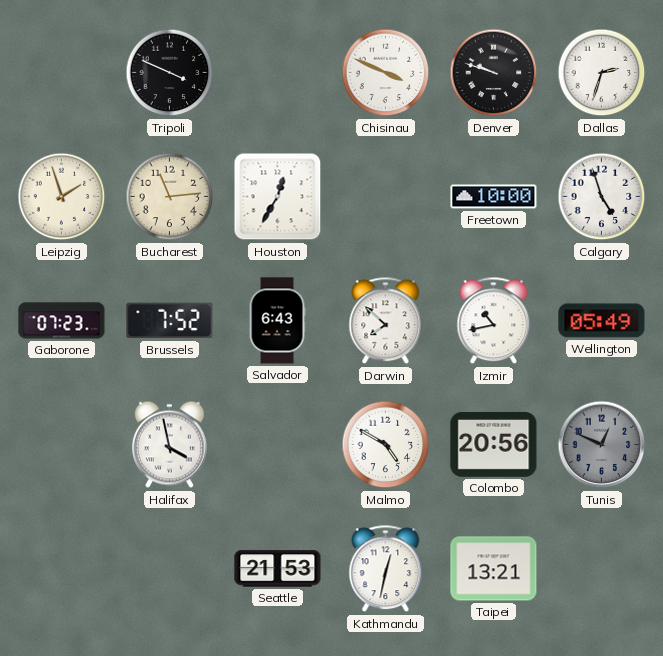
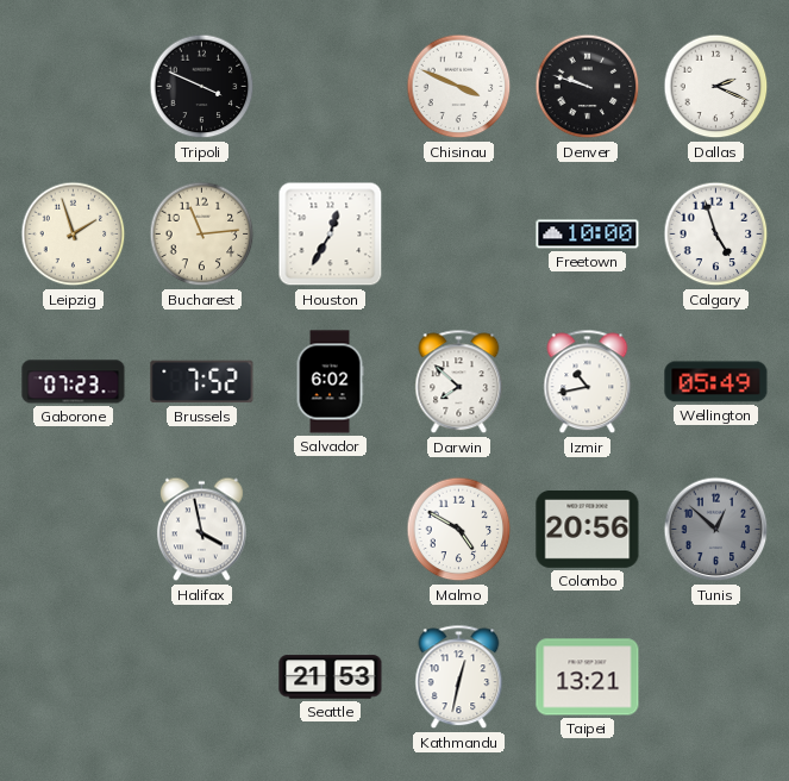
Dallas: 2:33 -> 2:19 (716, 87)
Salvador: 6:43 -> 6:02 (330, 382)
Tunis: 12:49 -> 12:52 (716, 530)
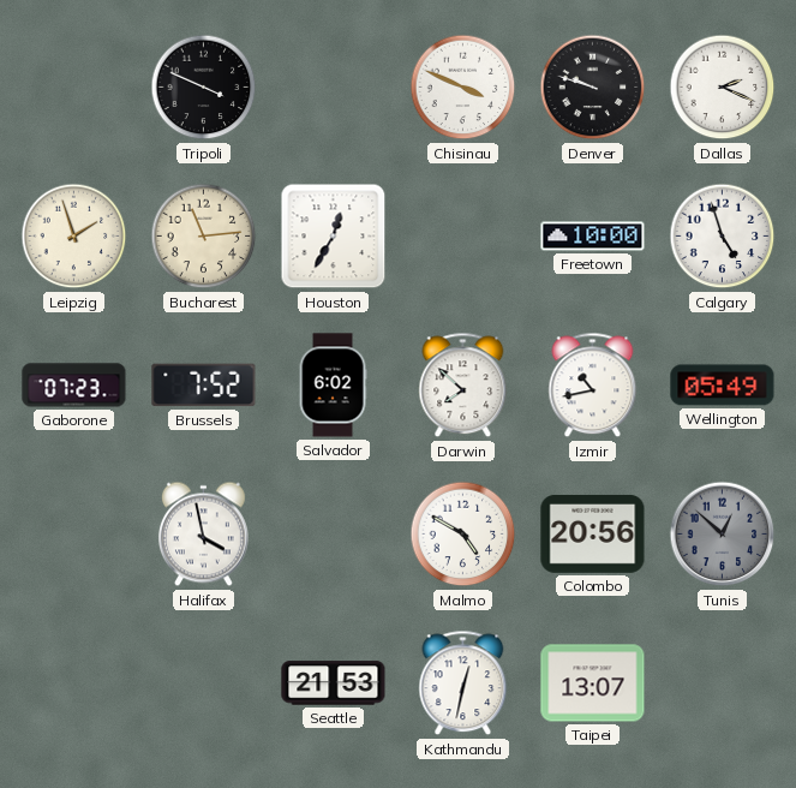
Taipei: 13:21 -> 13:07 (593, 683)
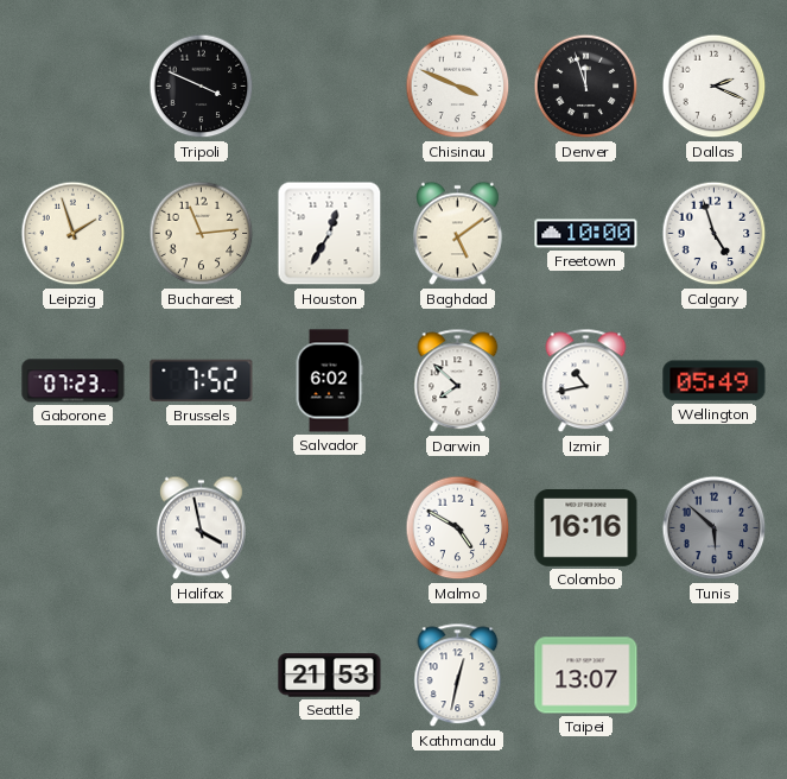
Denver: 9:48 -> 11:57 (586, 87)
Baghdad: none -> 5:09 (457, 234)
Colombo: 20:56 -> 16:16 (586, 527)
Tunis: 12:52 -> 5:52 (715, 528)
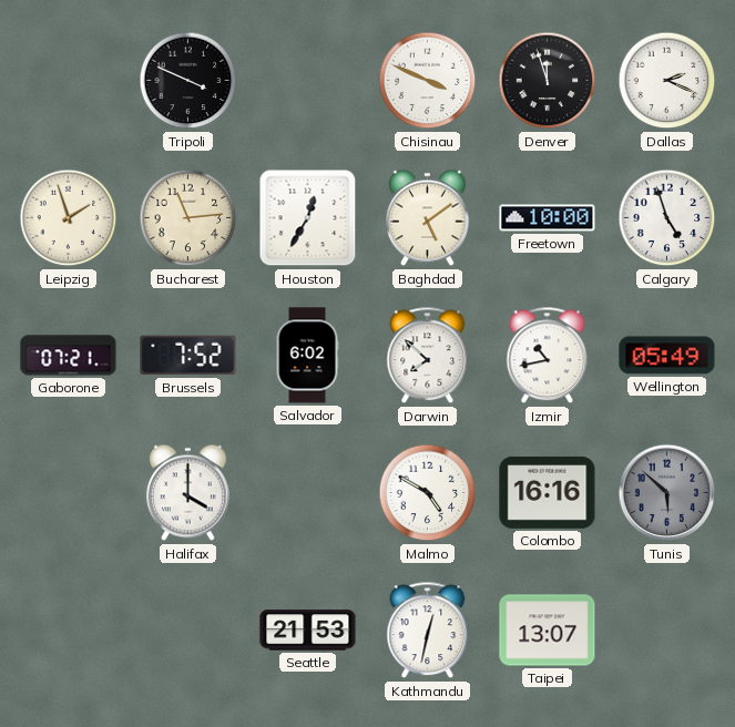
Gaborone: 07:23 -> 07:21 (69, 356)
Halifax: 3:58 -> 4:00 (187, 493)
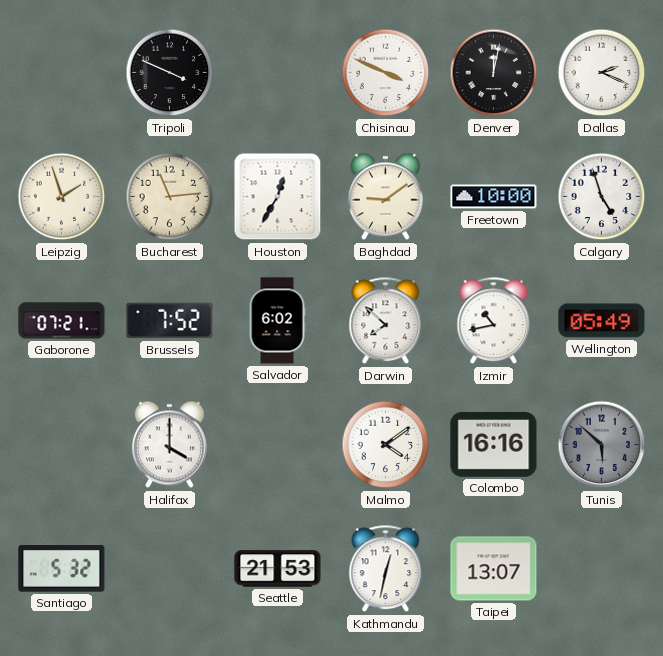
Denver: 11:57 -> 12:02 (494, 73)
Baghdad: 5:09 -> 9:09 (385, 197)
Malmo: 4:50 -> 4:09 (386, 445)
Santiago: none -> 5:32 (62, 569)
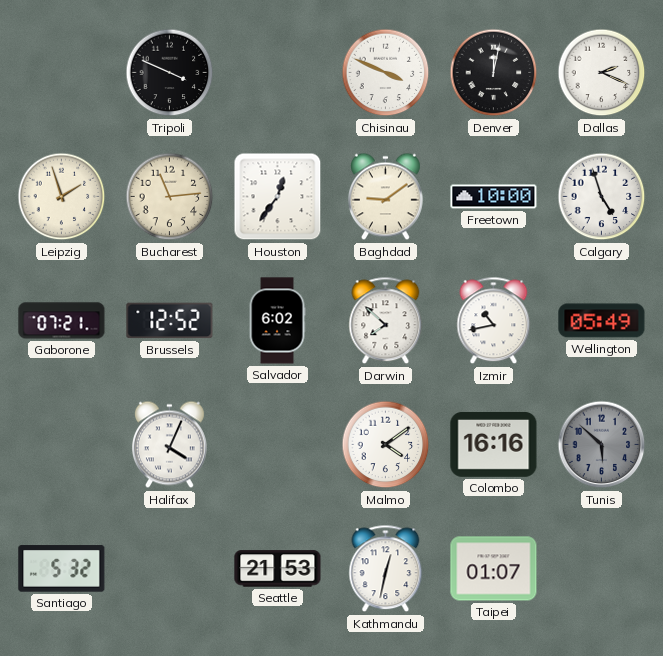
Houston: 12:35 -> 12:36 (278, 197)
Brussels: 7:52 -> 12:52 (170, 321)
Halifax: 4:00 -> 4:04 (169, 445)
Taipei: 13:07 -> 01:07 (494, 569)
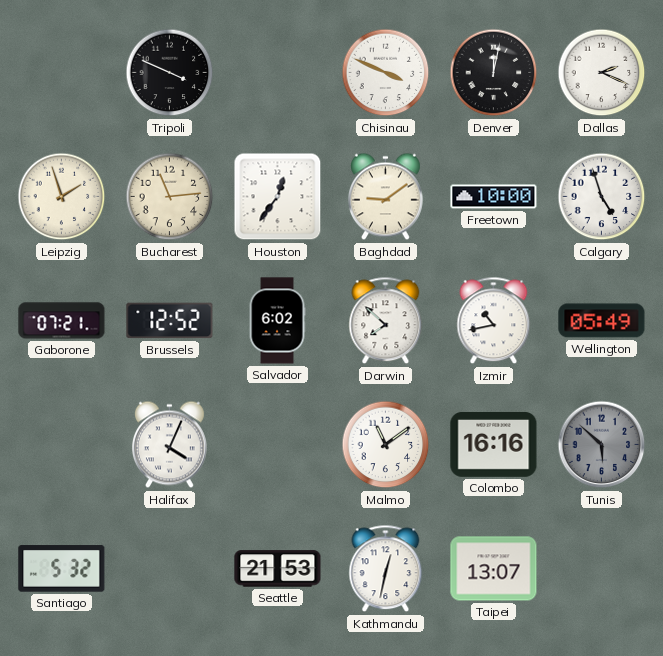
Malmo: 4:09 -> 11:09 (386, 445)
Taipei: 01:07 -> 13:07 (494, 569)
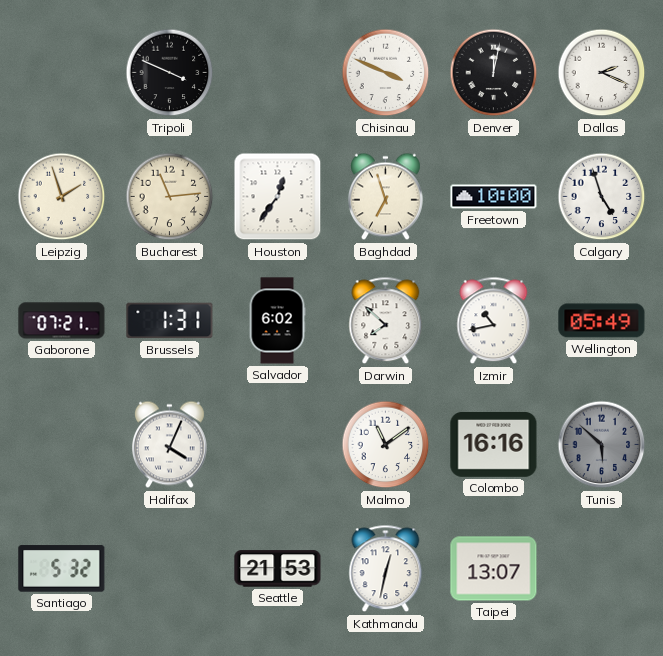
Baghdad: 9:09 -> 6:57 (385, 197)
Brussels: 12:52 -> 1:31 (170, 321)
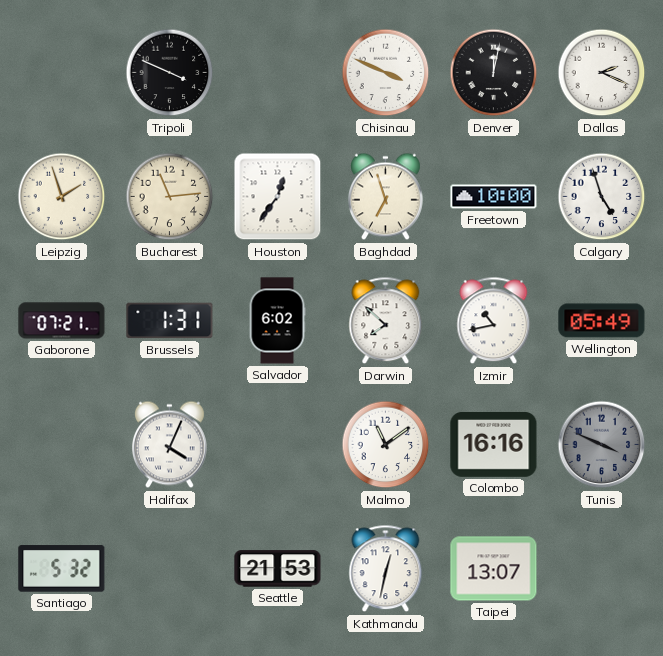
Tunis: 5:52 -> 3:49 (602, 445)
